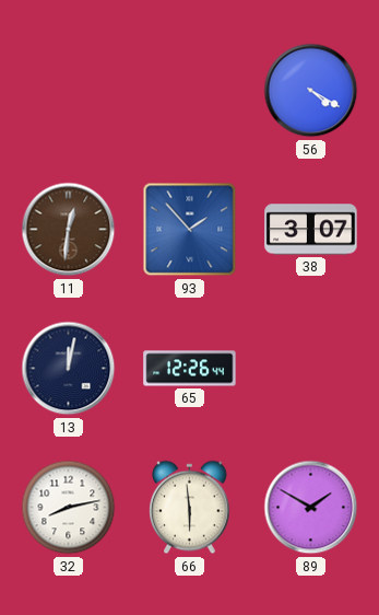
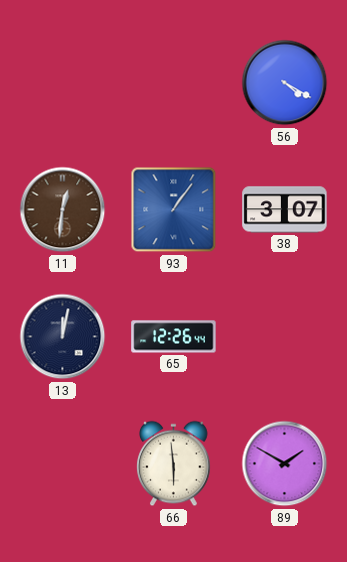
93: 1:53 -> 1:06 (174, 210)
32: 8:13 -> none (69, 508)
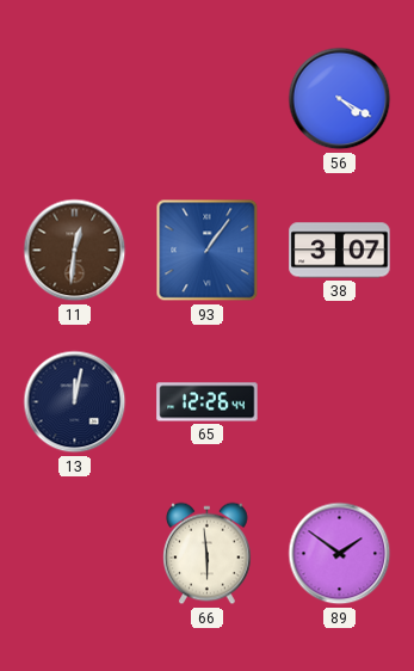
89: 1:50 -> 1:51 (340, 554)
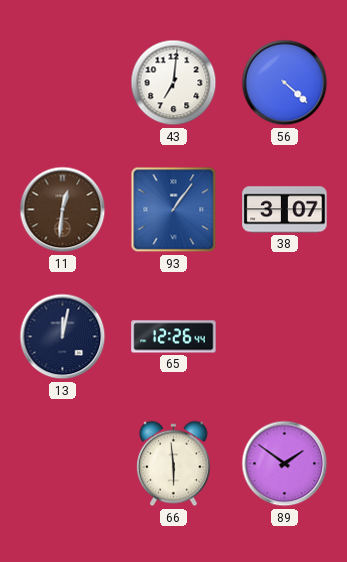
43: none -> 7:01 (174, 83)
56: 4:20 -> 4:22 (285, 83)
